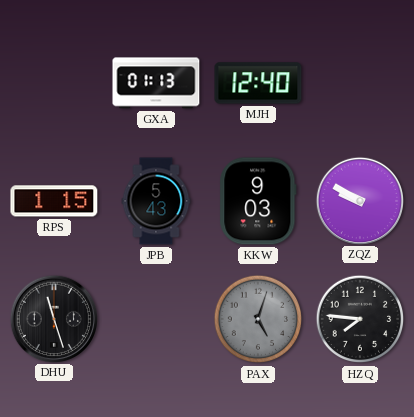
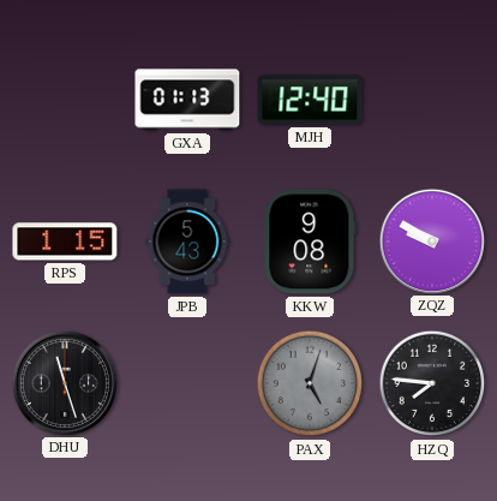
KKW: 9:03 -> 9:08 (310, 241)
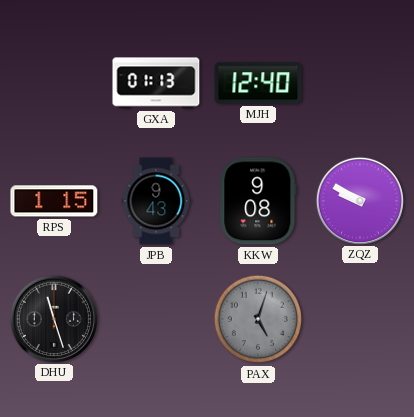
JPB: 5:43 -> 9:43 (156, 201)
HZQ: 7:46 -> none (432, 383)
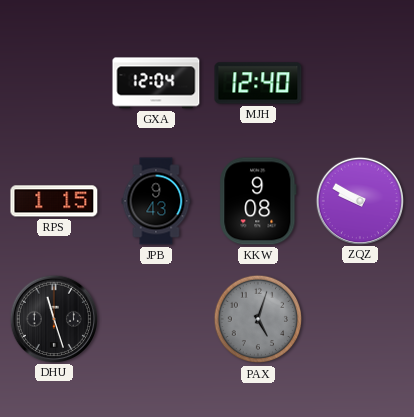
GXA: 01:13 -> 12:04 (156, 83)
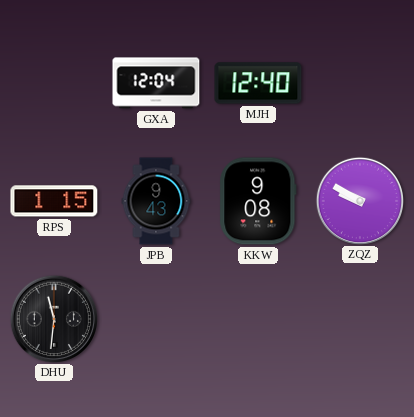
DHU: 11:27 -> 11:31 (53, 318)
PAX: 5:03 -> none (258, 319)
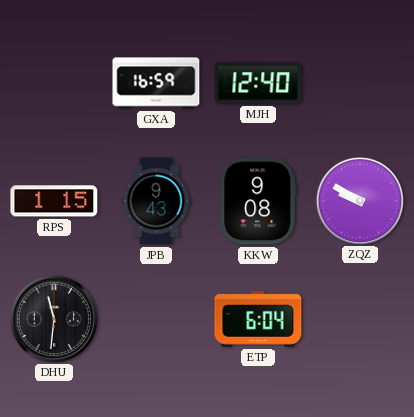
GXA: 12:04 -> 16:59 (156, 83)
ETP: none -> 6:04 (258, 319)
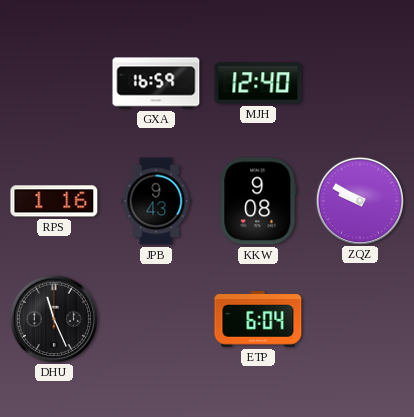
RPS: 1:15 -> 1:16 (54, 201)
DHU: 11:31 -> 11:26 (53, 318)
